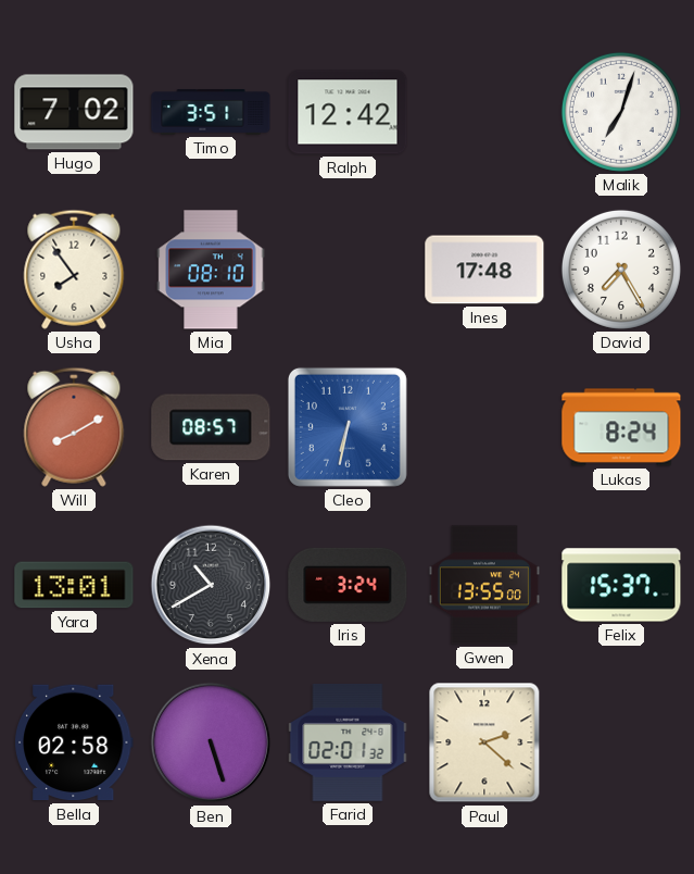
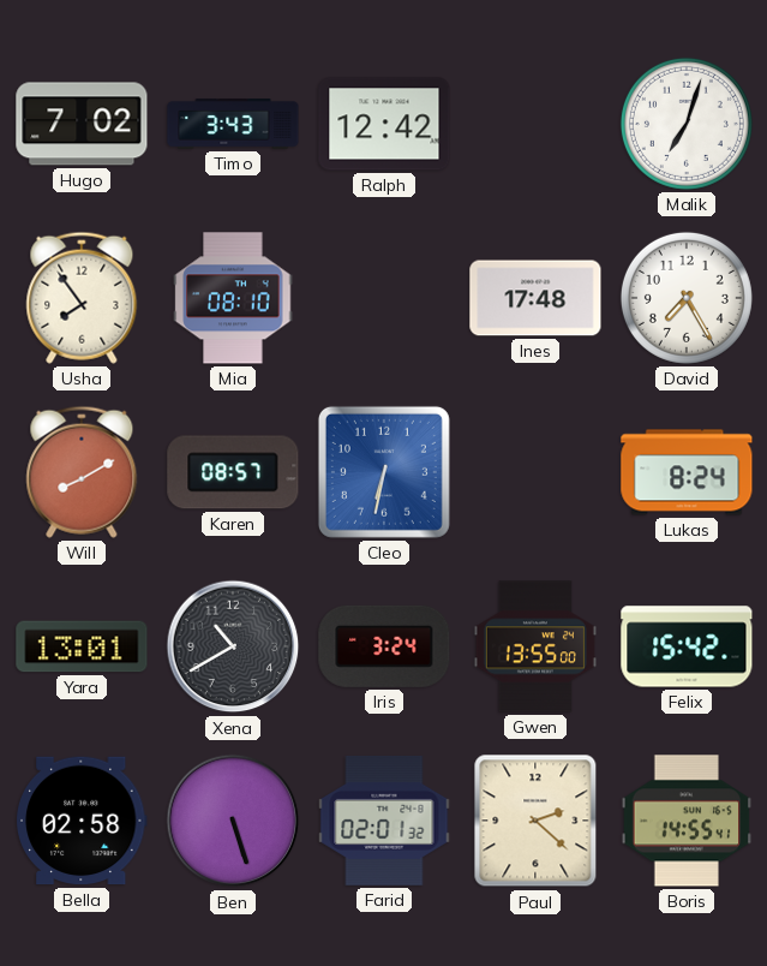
Timo: 3:51 -> 3:43 (233, 124)
Felix: 15:37 -> 15:42 (687, 646)
Boris: none -> 14:55 (687, 821)
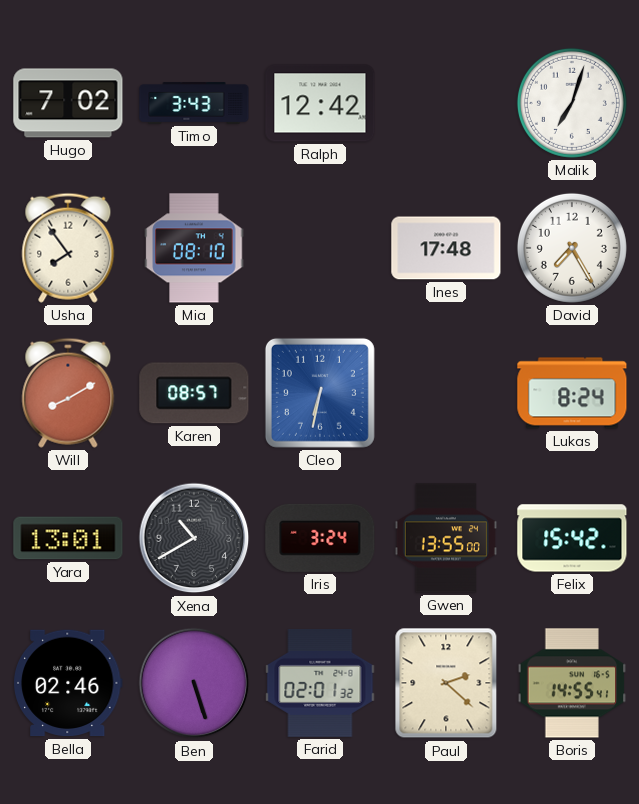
Bella: 02:58 -> 02:46 (68, 683)
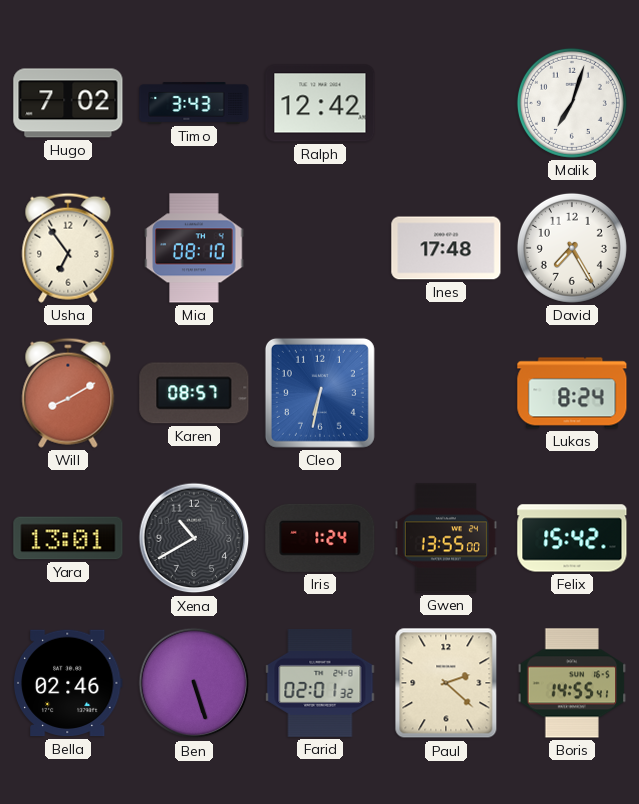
Usha: 7:54 -> 6:54 (68, 248)
Iris: 3:24 -> 1:24 (320, 538)
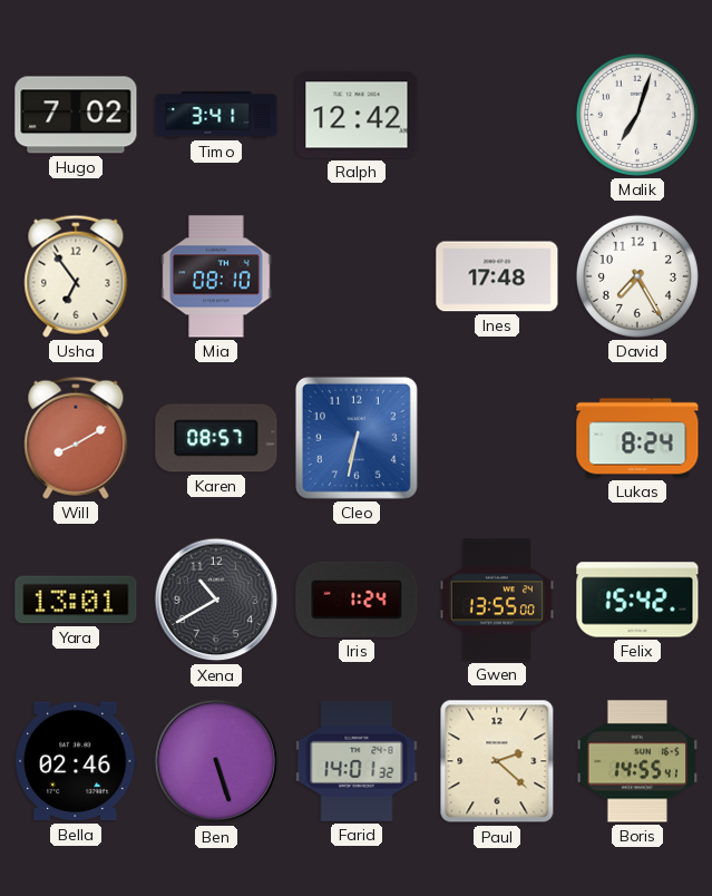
Timo: 3:43 -> 3:41 (216, 115)
Farid: 02:01 -> 14:01 (357, 761)
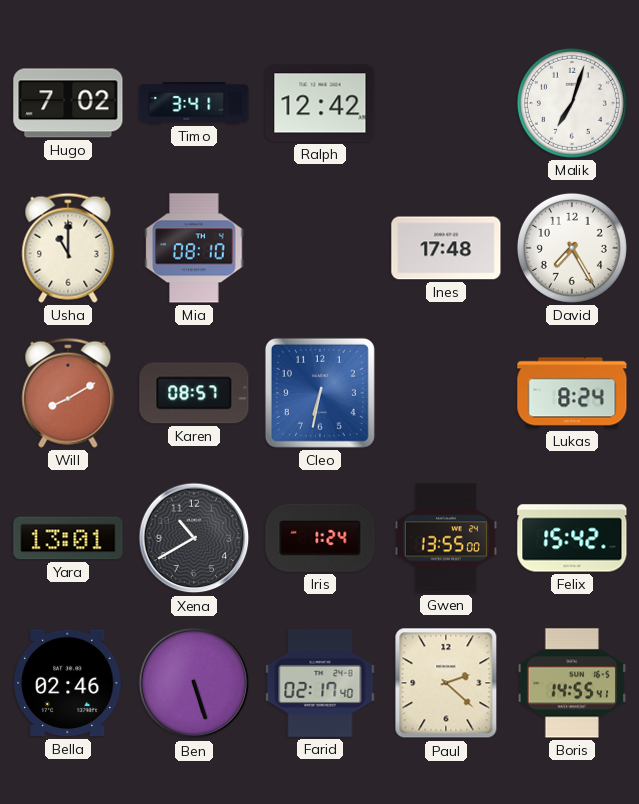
Usha: 6:54 -> 11:00 (68, 248)
Farid: 14:01 -> 02:17 (320, 683)
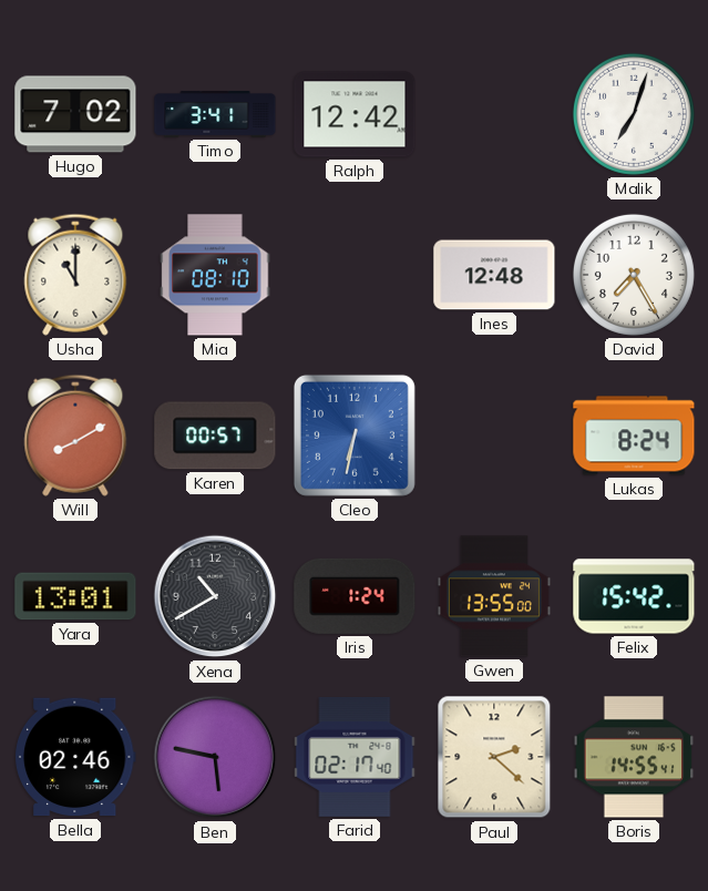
Ines: 17:48 -> 12:48 (494, 275)
Karen: 08:57 -> 00:57 (215, 436)
Ben: 5:27 -> 5:47 (215, 757)
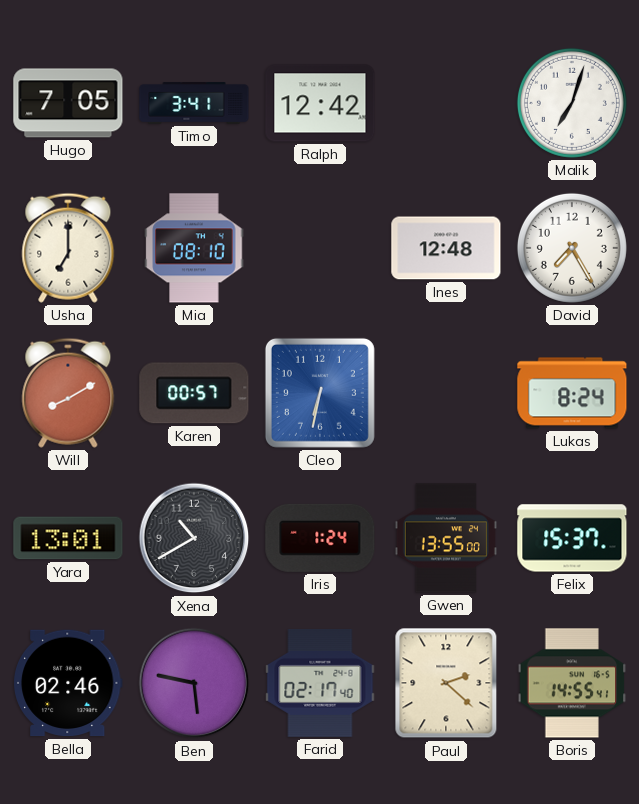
Hugo: 7:02 -> 7:05 (68, 103)
Usha: 11:00 -> 7:00 (68, 248)
Felix: 15:42 -> 15:37 (572, 538)
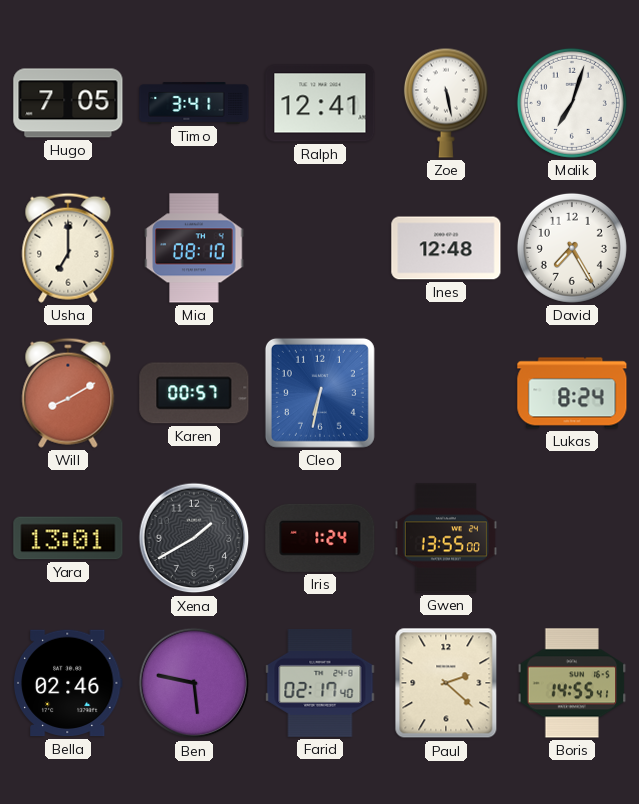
Ralph: 12:42 -> 12:41 (320, 103)
Zoe: none -> 5:28 (446, 103)
Xena: 10:40 -> 1:40 (194, 538)
Felix: 15:37 -> none (572, 538)
